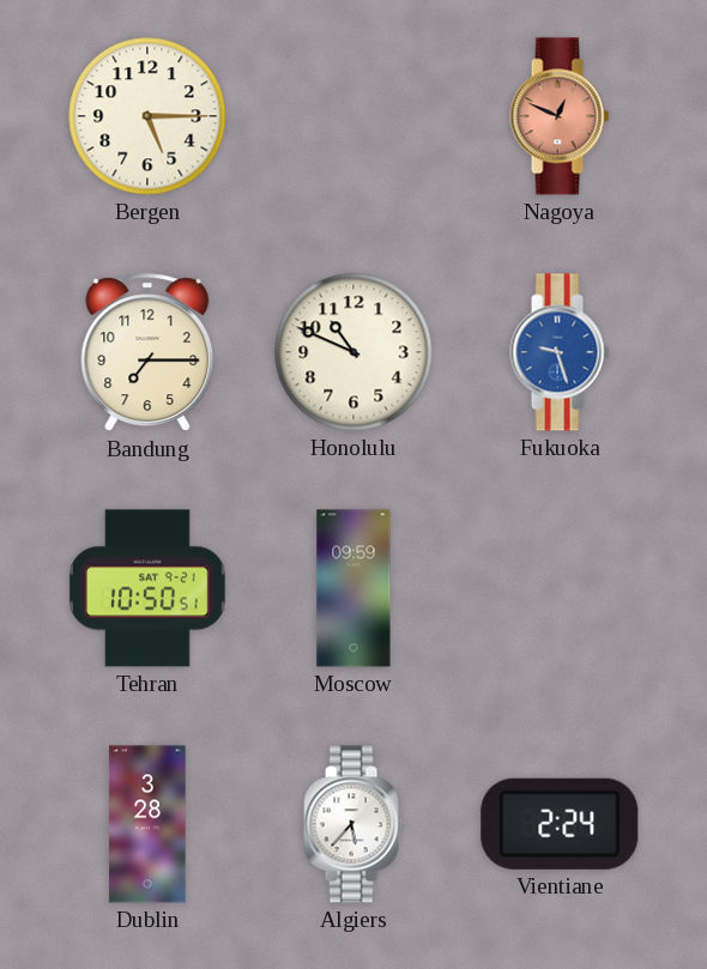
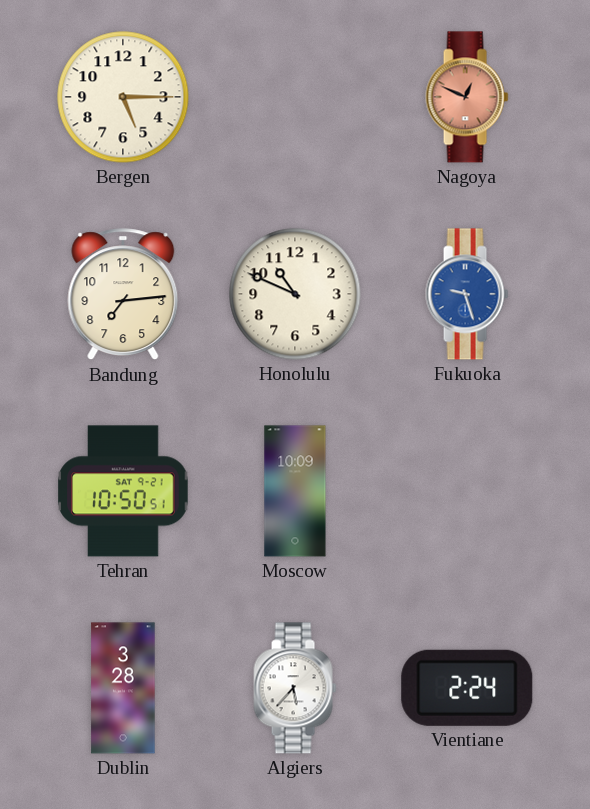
Bandung: 7:15 -> 7:14 (123, 295)
Moscow: 09:59 -> 10:09 (295, 491)
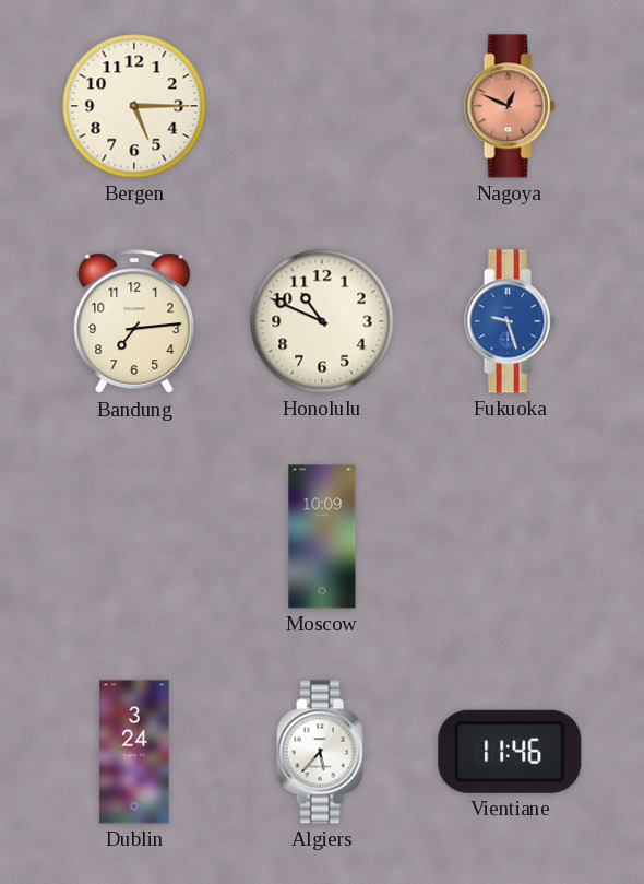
Tehran: 10:50 -> none (123, 491)
Dublin: 3:28 -> 3:24 (134, 752)
Vientiane: 2:24 -> 11:46 (510, 752)
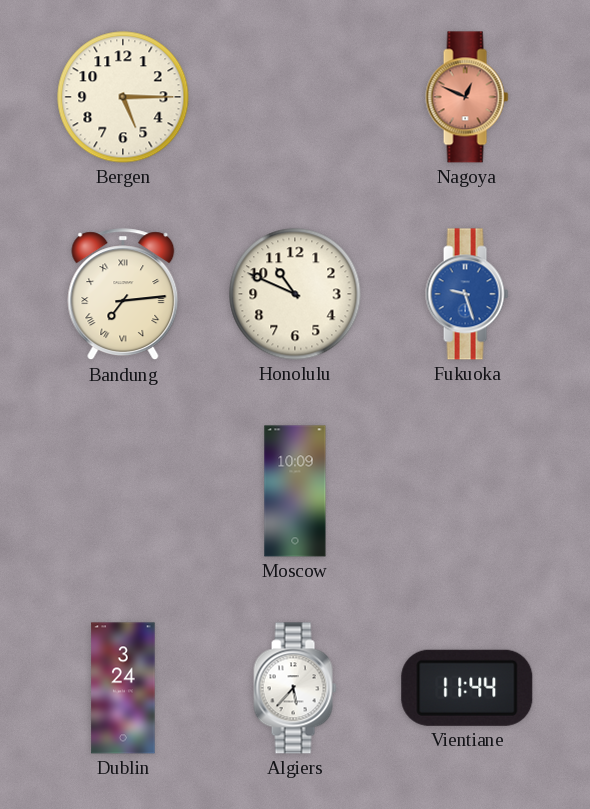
Bandung numerals: Arabic -> Roman (123, 295)
Vientiane: 11:46 -> 11:44 (467, 688)
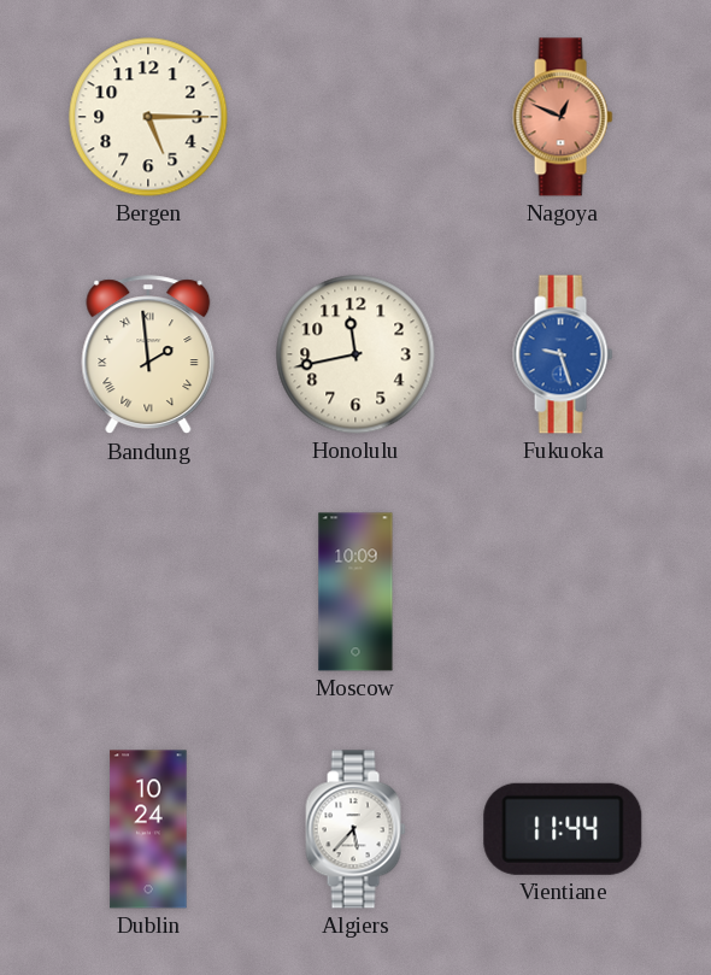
Bandung: 7:14 -> 1:59 (148, 356)
Honolulu: 10:49 -> 11:43 (355, 354)
Dublin: 3:24 -> 10:24 (148, 829)
